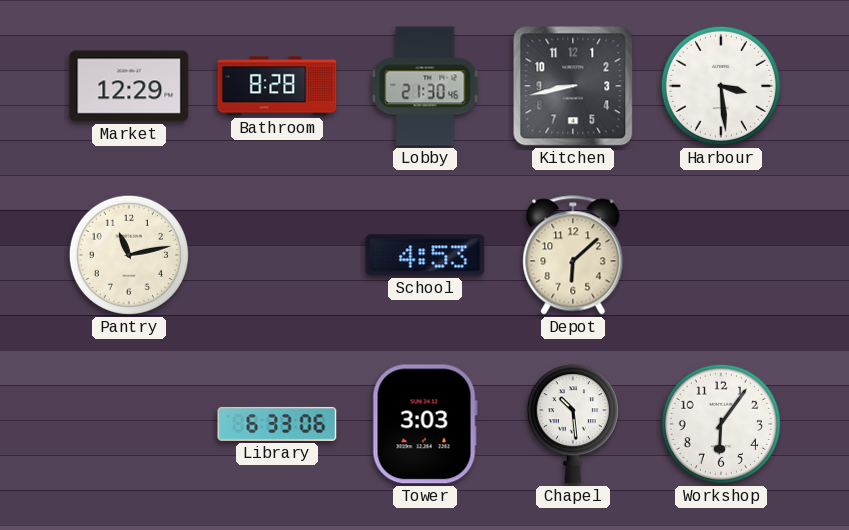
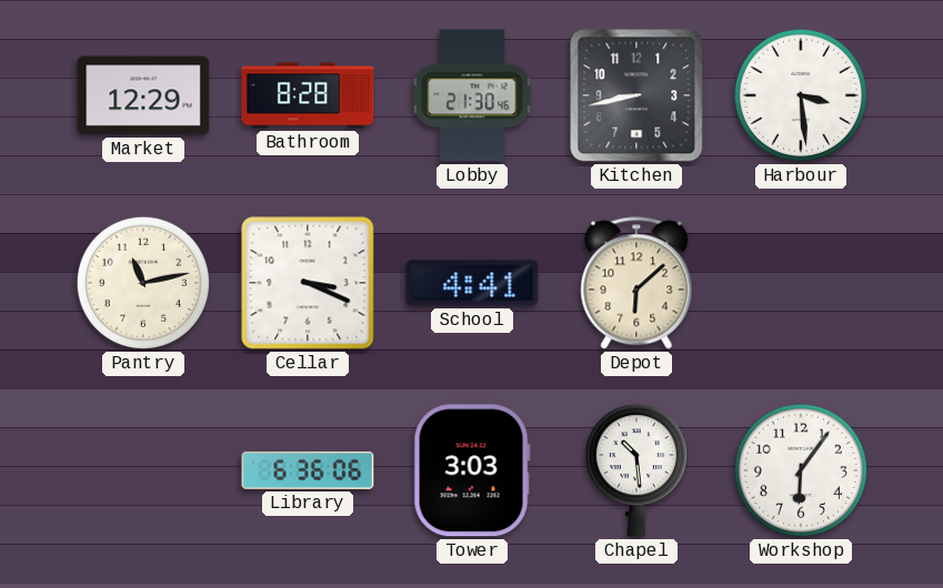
Cellar: none -> 3:19 (308, 283)
School: 4:53 -> 4:41 (472, 283)
Library: 6:33 -> 6:36 (308, 470)
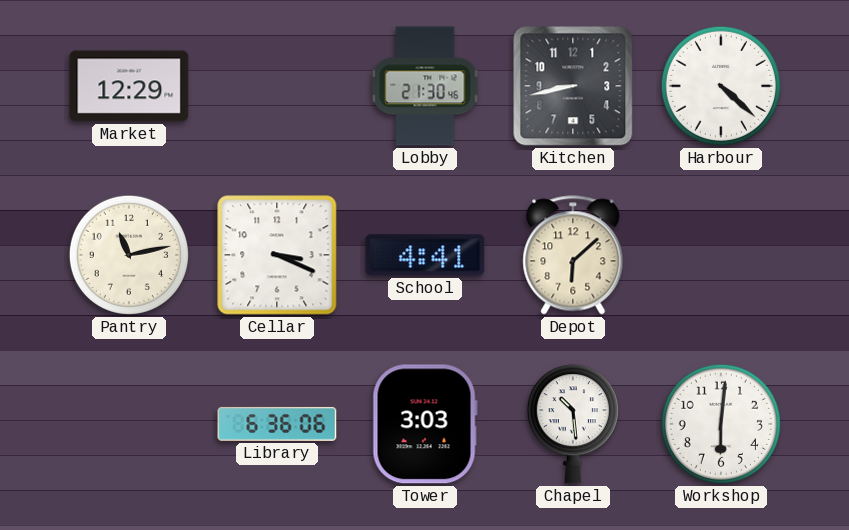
Bathroom: 8:28 -> none (308, 95)
Harbour: 3:29 -> 4:22 (721, 86)
Workshop: 6:06 -> 6:01 (721, 424)
